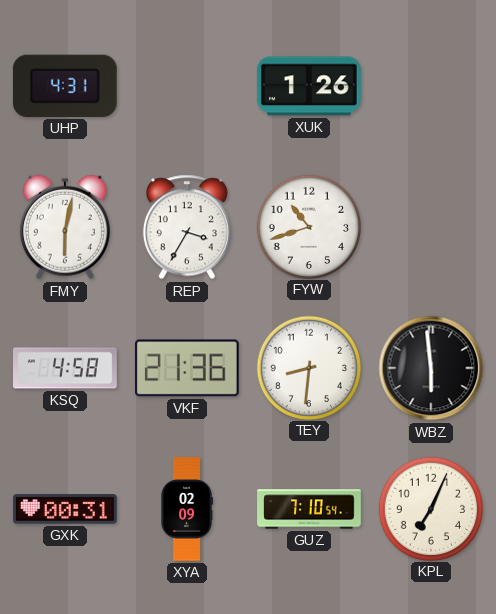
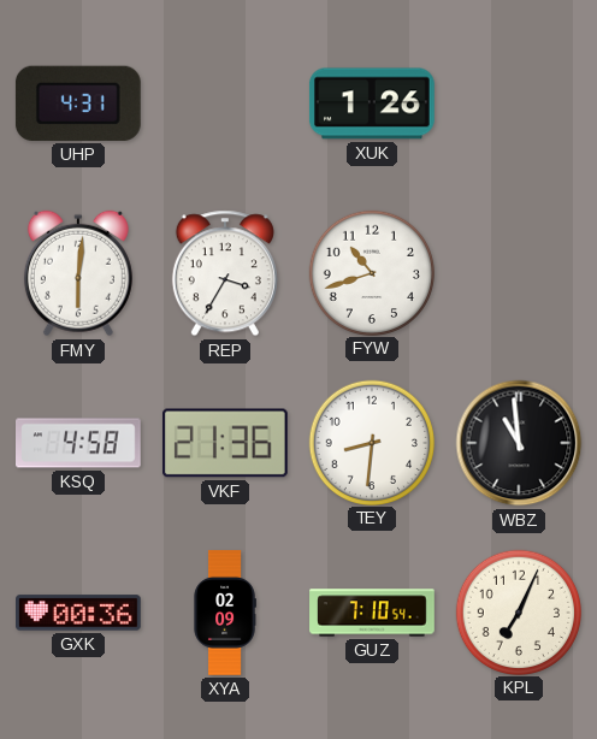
FMY: 6:02 -> 6:01 (78, 273)
WBZ: 5:59 -> 10:59 (519, 443)
GXK: 00:31 -> 00:36 (79, 613)
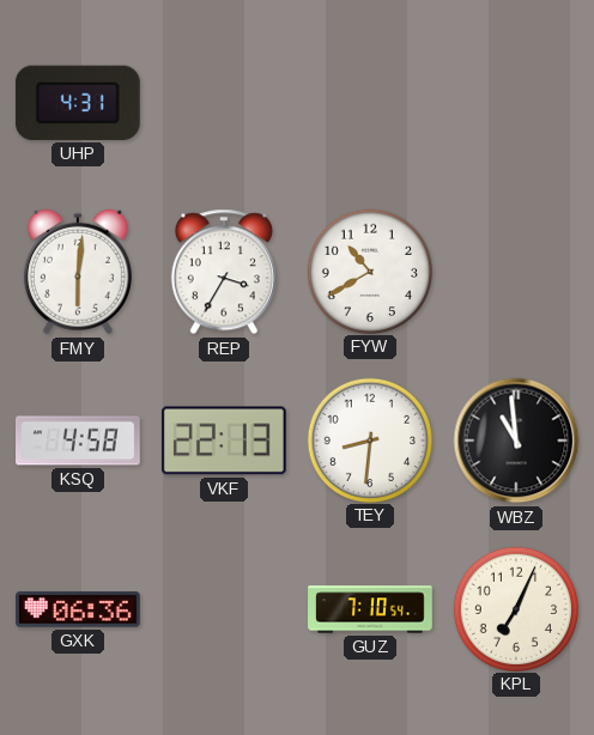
XUK: 1:26 -> none (372, 104)
FYW: 10:42 -> 10:40 (369, 271)
VKF: 21:36 -> 22:13 (224, 441)
GXK: 00:36 -> 06:36 (79, 609)
XYA: 02:09 -> none (225, 613)
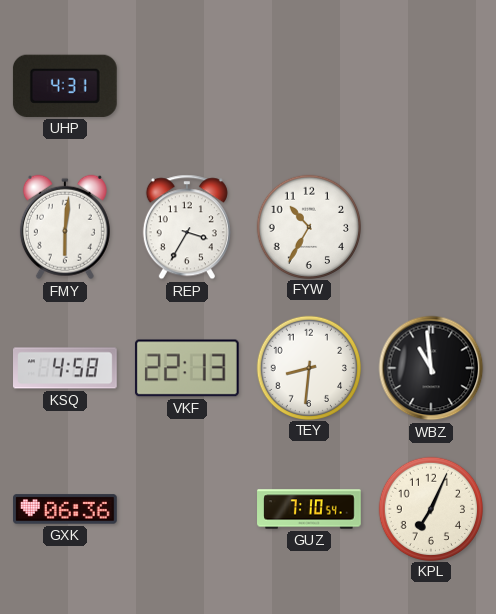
FYW: 10:40 -> 10:35 (308, 226)
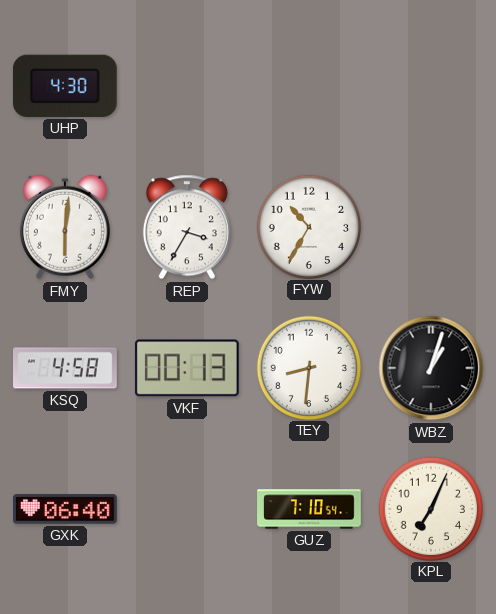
UHP: 4:31 -> 4:30 (65, 86)
VKF: 22:13 -> 00:13 (187, 368)
WBZ: 10:59 -> 1:03 (431, 368)
GXK: 06:36 -> 06:40 (66, 509)
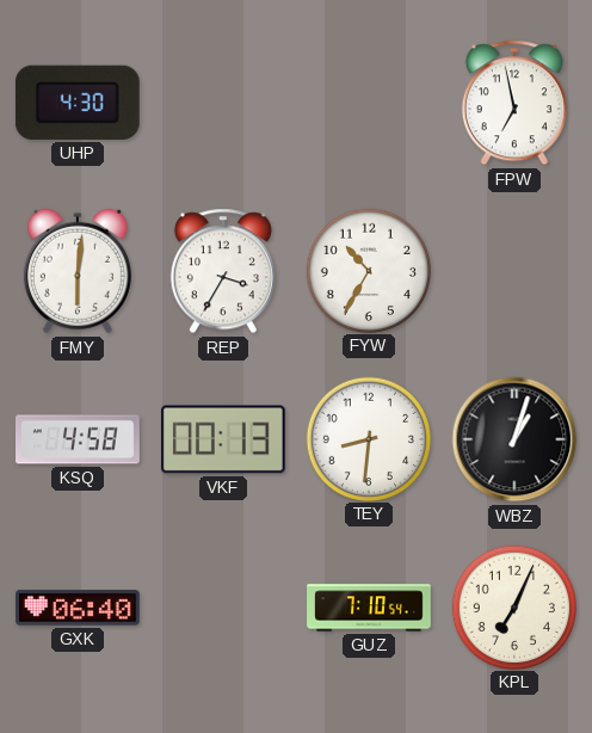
FPW: none -> 6:58 (514, 103)
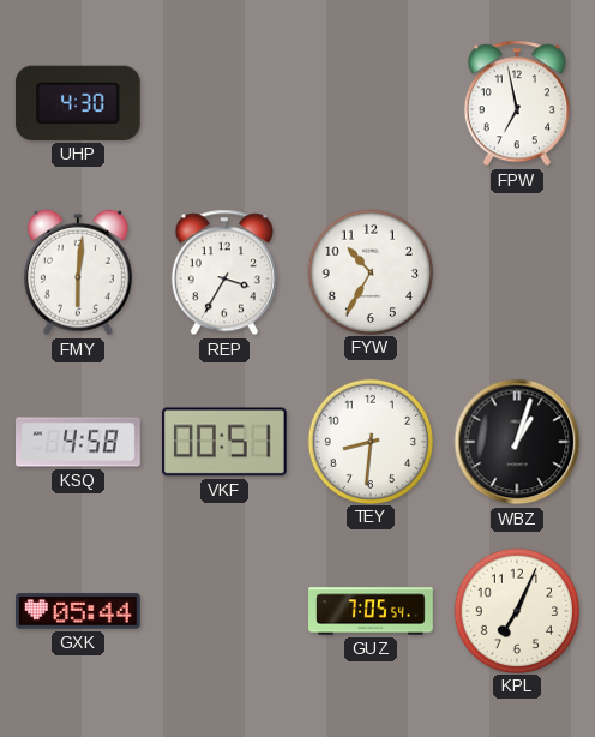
VKF: 00:13 -> 00:51 (224, 442)
GXK: 06:40 -> 05:44 (79, 611)
GUZ: 7:10 -> 7:05 (371, 611)
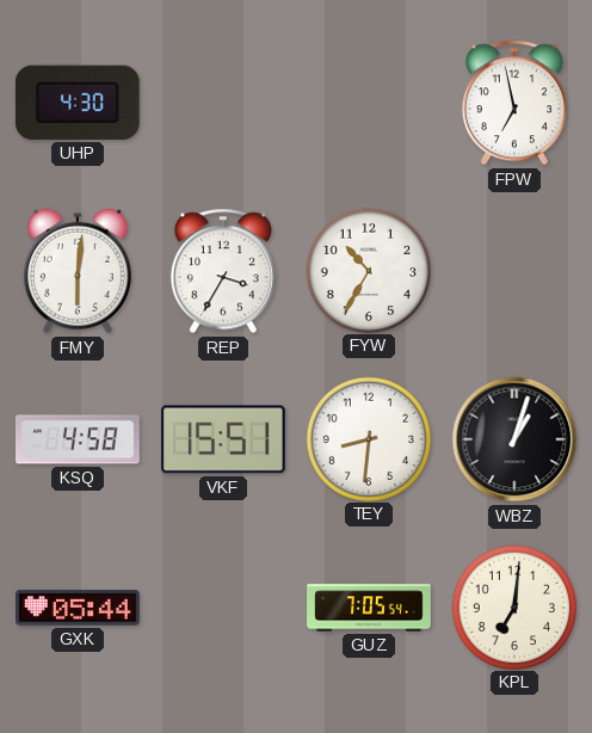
VKF: 00:51 -> 15:51 (223, 439)
KPL: 7:04 -> 7:01 (513, 606)
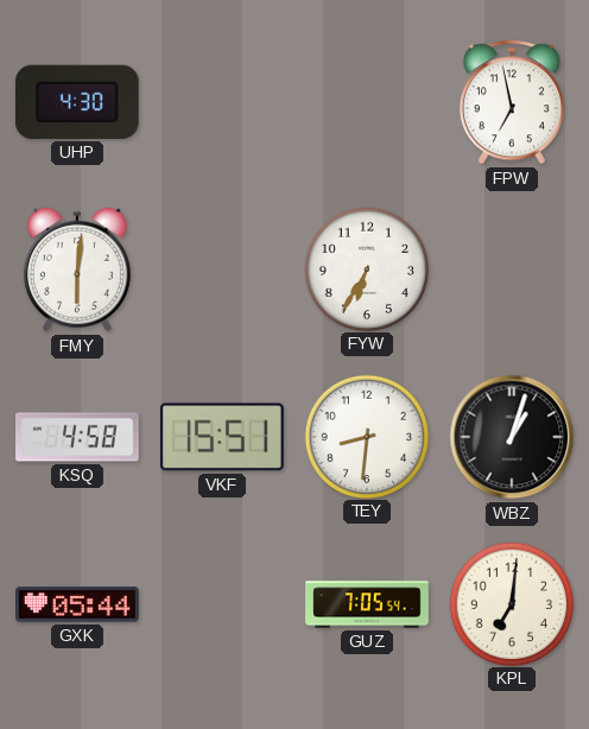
REP: 3:35 -> none (223, 271)
FYW: 10:35 -> 6:35 (366, 268)
